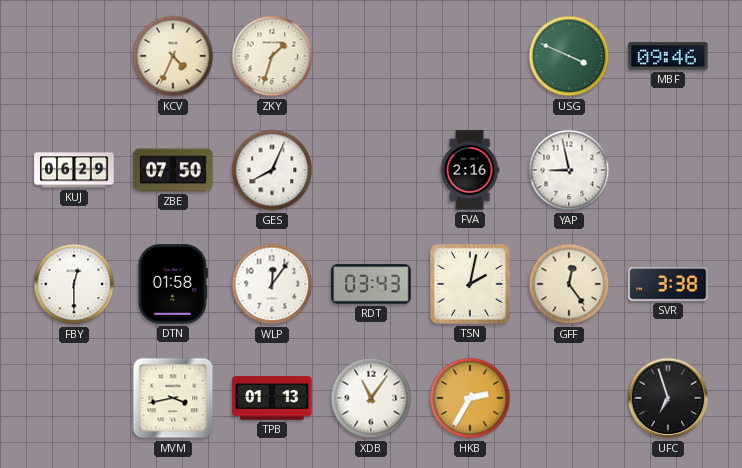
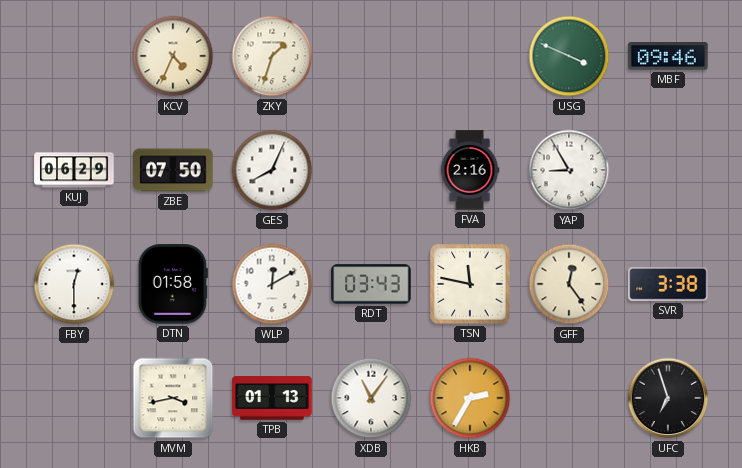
YAP: 8:58 -> 8:55 (569, 170)
WLP: 12:06 -> 12:10 (272, 284)
TSN: 2:02 -> 11:47 (470, 284)
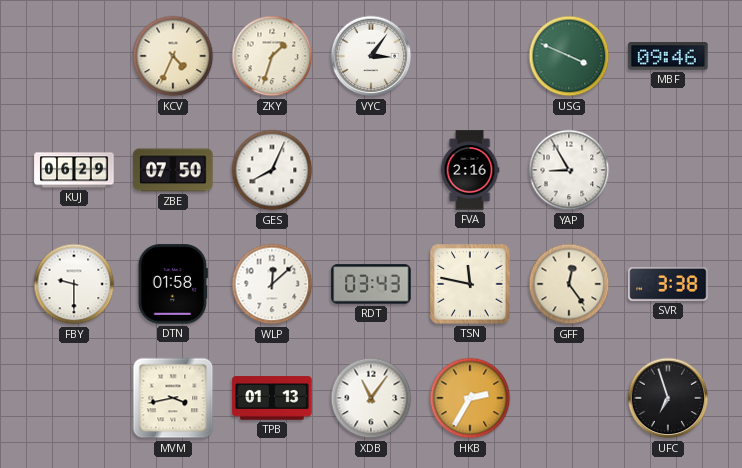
VYC: none -> 3:06 (371, 56)
FBY: 12:30 -> 9:30 (74, 284)
WLP: 12:10 -> 12:08 (272, 284)
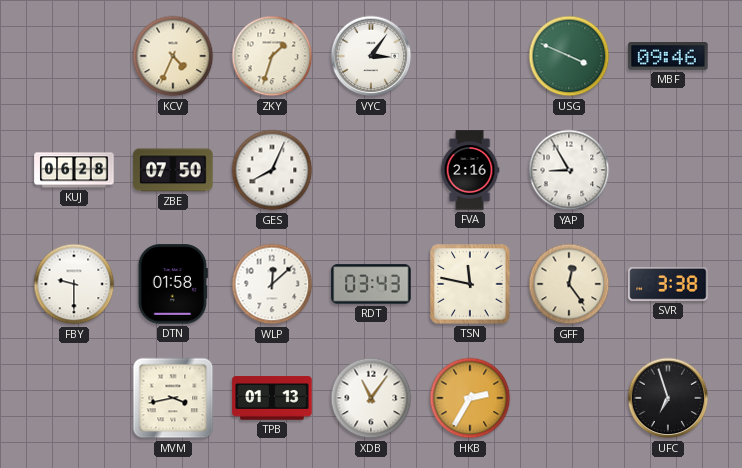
KUJ: 06:29 -> 06:28 (74, 170)
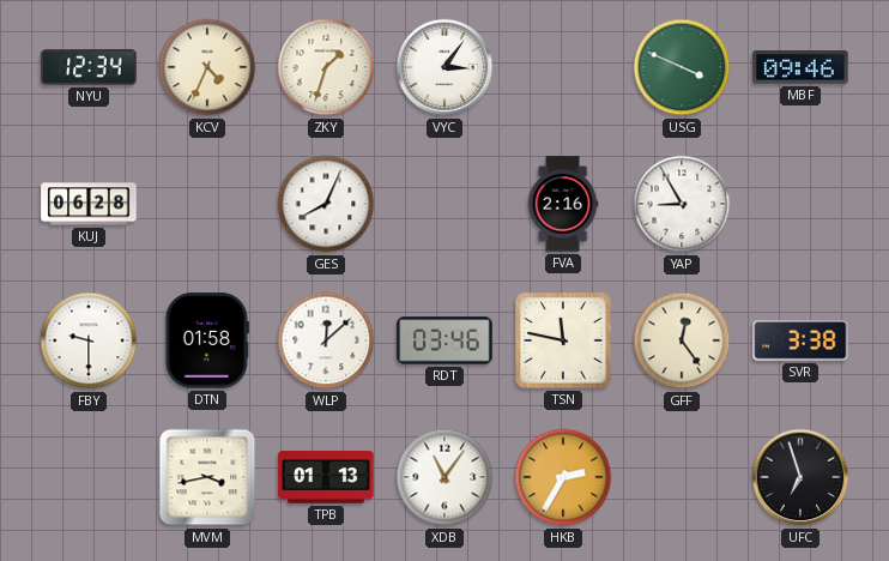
NYU: none -> 12:34 (89, 67)
ZBE: 07:50 -> none (173, 170)
RDT: 03:43 -> 03:46 (444, 340)
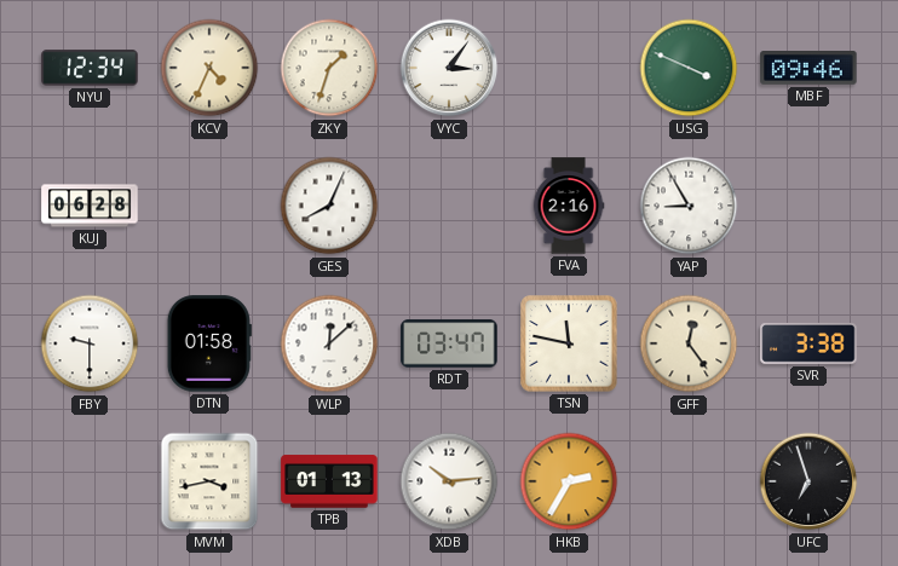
RDT: 03:46 -> 03:47 (449, 343)
XDB: 11:06 -> 10:14 (449, 481)
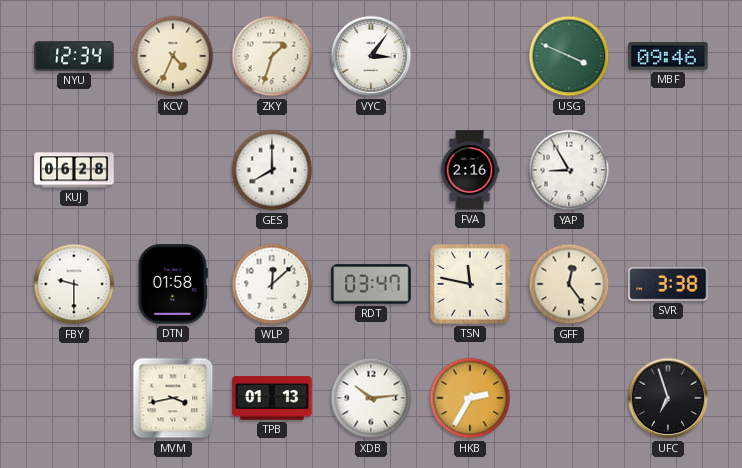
GES: 8:04 -> 8:00 (272, 170)
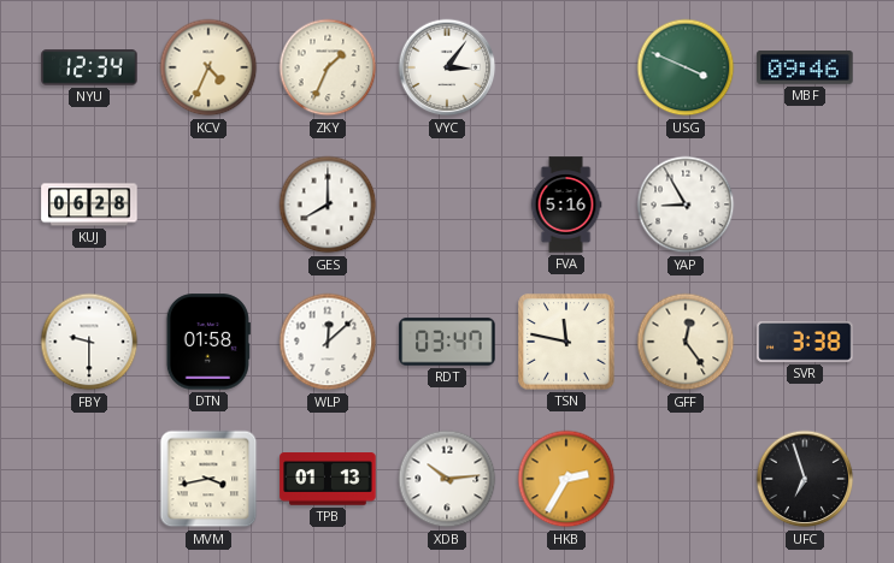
ZKY: 1:33 -> 1:34 (328, 67)
FVA: 2:16 -> 5:16 (566, 205)
